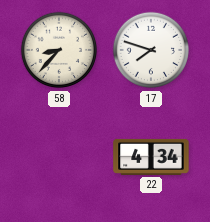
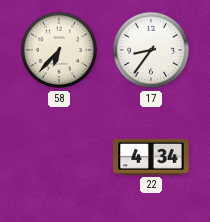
58: 8:37 -> 6:37 (59, 50)
17: 7:48 -> 8:36 (151, 50)
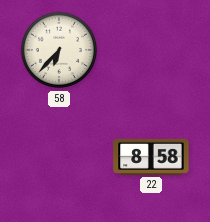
17: 8:36 -> none (151, 50)
22: 4:34 -> 8:58 (151, 157)
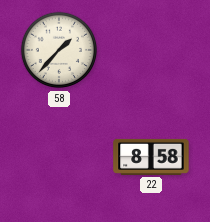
58: 6:37 -> 1:37 (59, 50)
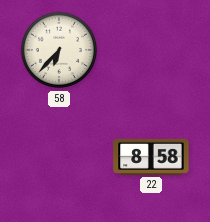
58: 1:37 -> 6:37 (59, 50)
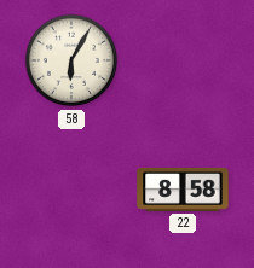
58: 6:37 -> 6:05 (71, 60)
